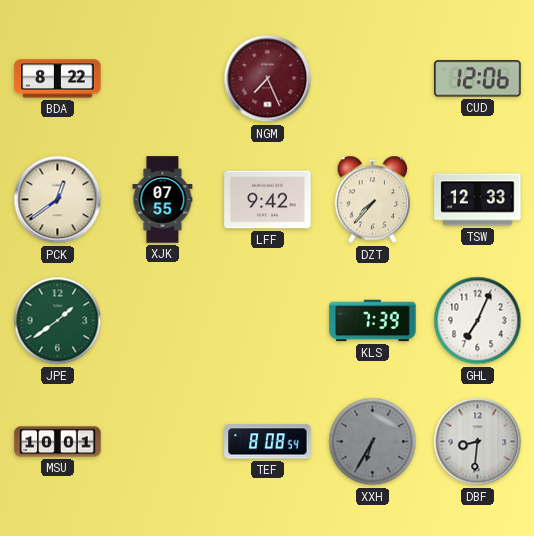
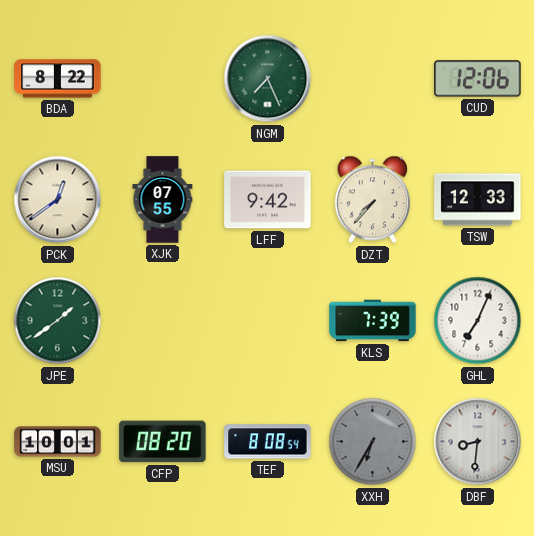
NGM dial: burgundy -> green (268, 79)
CFP: none -> 08:20 (163, 442)
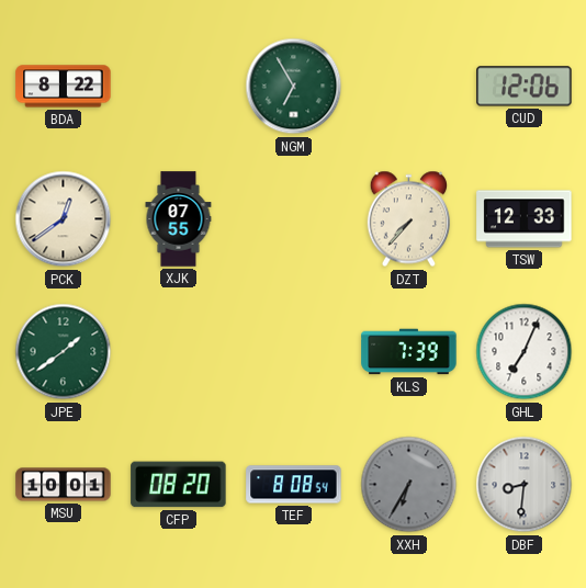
NGM: 7:26 -> 6:55 (294, 87)
LFF: 9:42 -> none (268, 200)
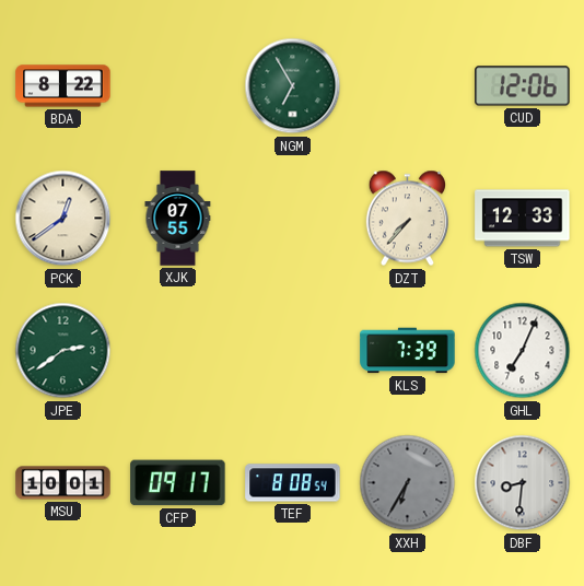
JPE: 1:39 -> 2:39 (63, 351)
CFP: 08:20 -> 09:17 (178, 483)
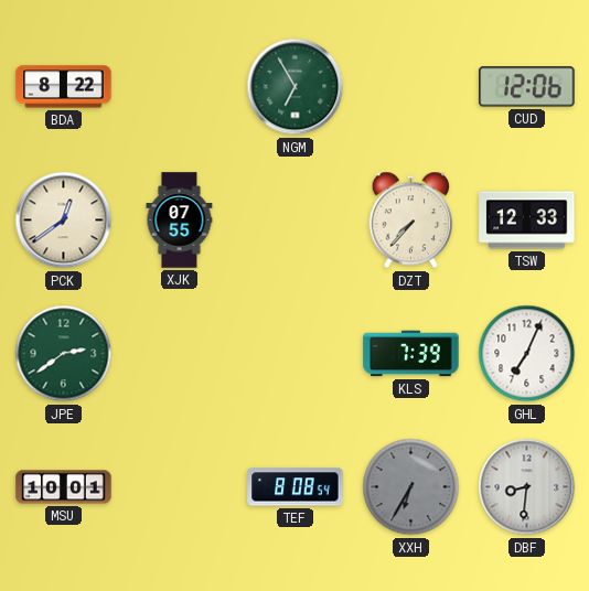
CFP: 09:17 -> none (178, 483)
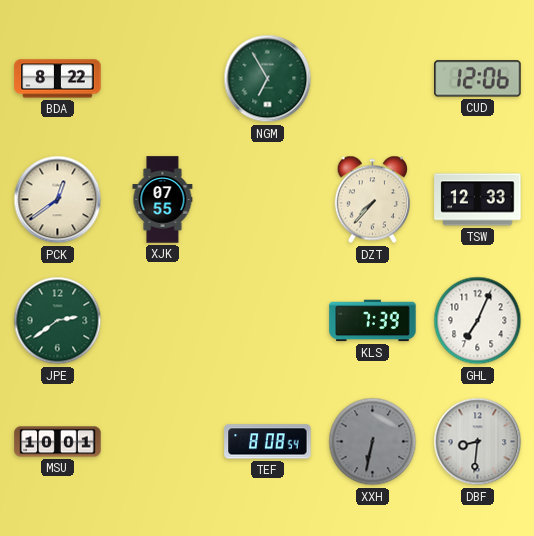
XXH: 6:35 -> 6:32 (373, 442)
